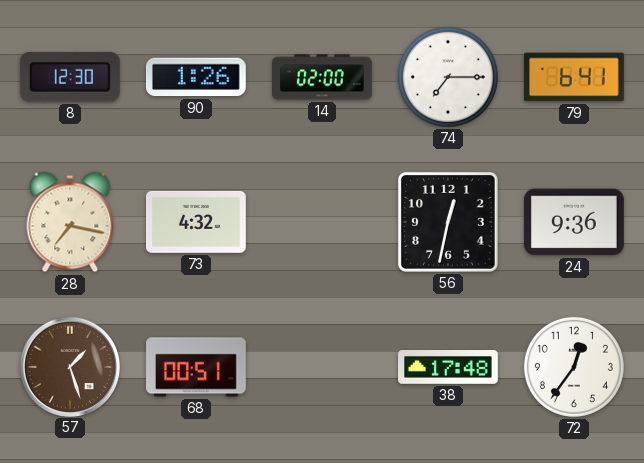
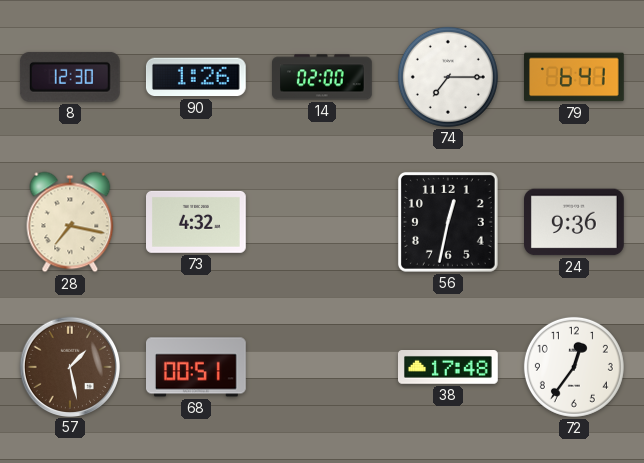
57: 1:27 -> 1:28 (69, 366)
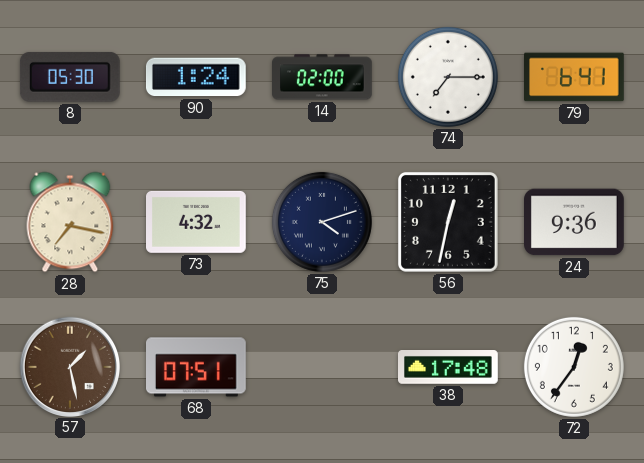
8: 12:30 -> 05:30 (70, 77)
90: 1:26 -> 1:24 (196, 77)
75: none -> 4:12 (322, 222)
68: 00:51 -> 07:51 (197, 367)
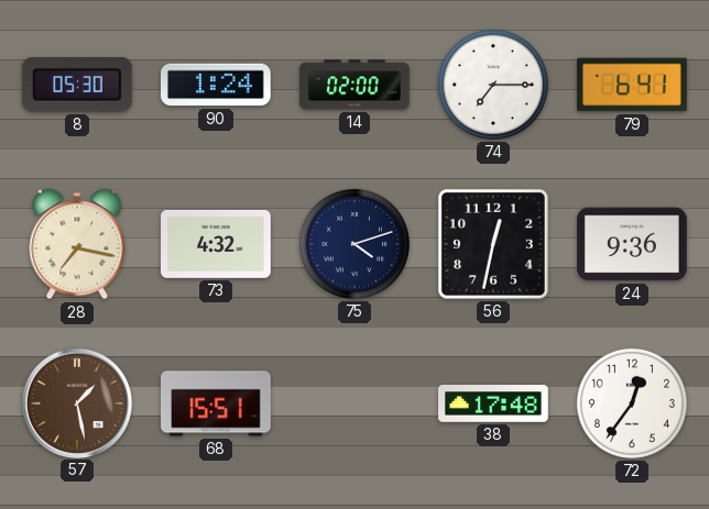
68: 07:51 -> 15:51 (217, 403)
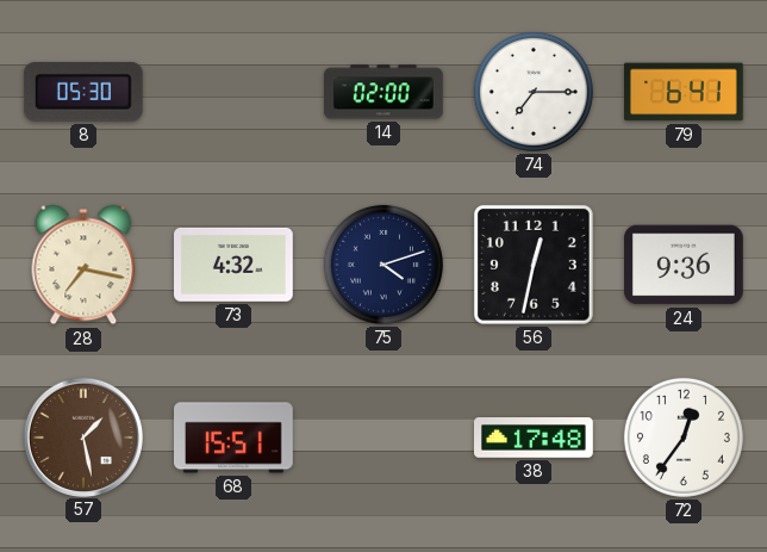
90: 1:24 -> none (216, 85)
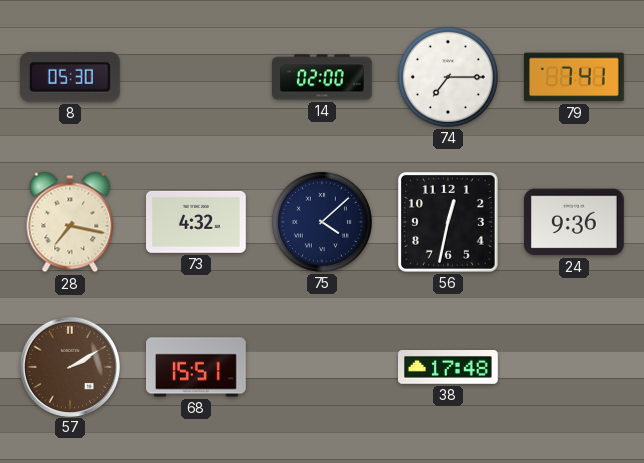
79: 6:41 -> 7:41 (575, 77)
75: 4:12 -> 4:08 (322, 222)
57: 1:28 -> 2:10 (69, 366)
72: 12:36 -> none (684, 438)
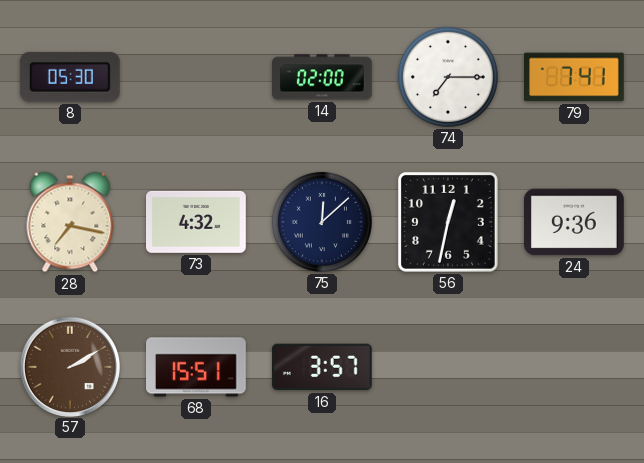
75: 4:08 -> 12:08 (322, 222)
16: none -> 3:57 (322, 367)
38: 17:48 -> none (448, 367)
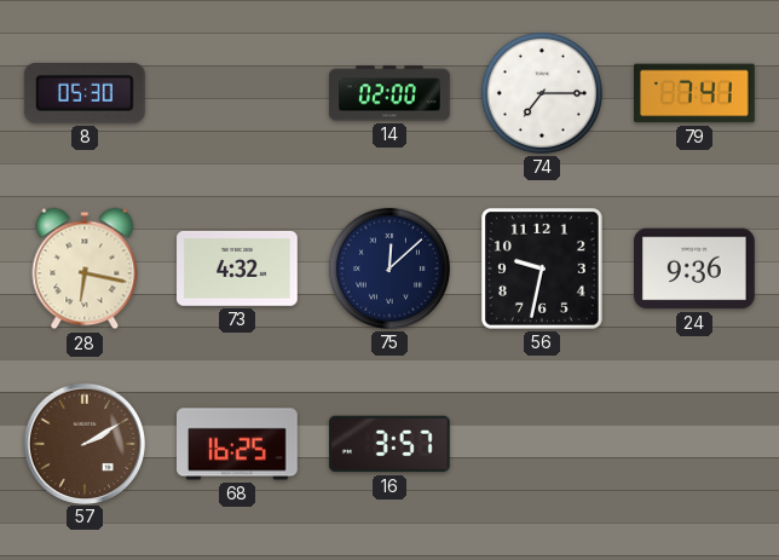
28: 7:17 -> 6:17 (85, 269)
56: 12:32 -> 9:32 (542, 269)
68: 15:51 -> 16:25 (238, 444)
